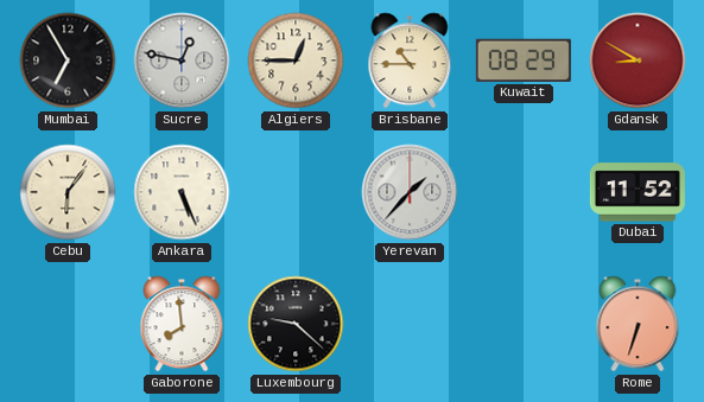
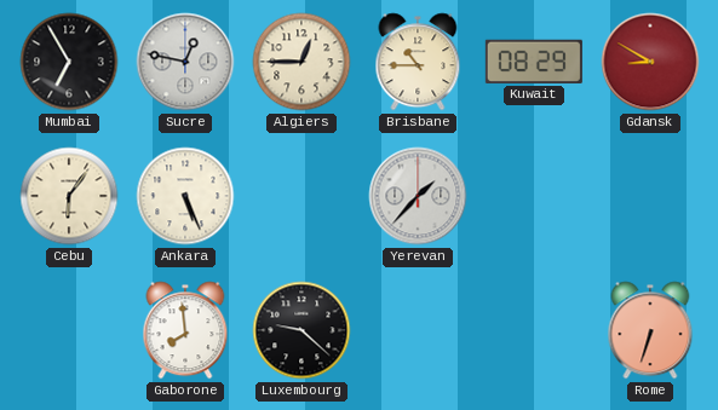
Dubai: 11:52 -> none (638, 192)
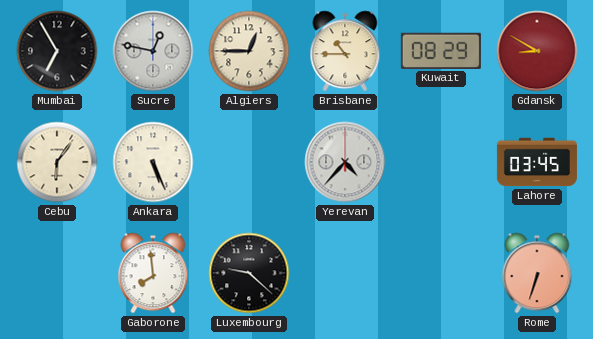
Yerevan: 1:37 -> 4:37 (345, 162)
Lahore: none -> 03:45 (537, 162)
